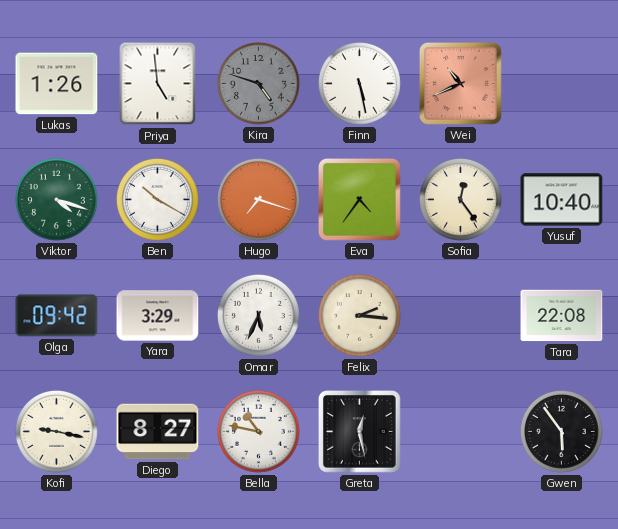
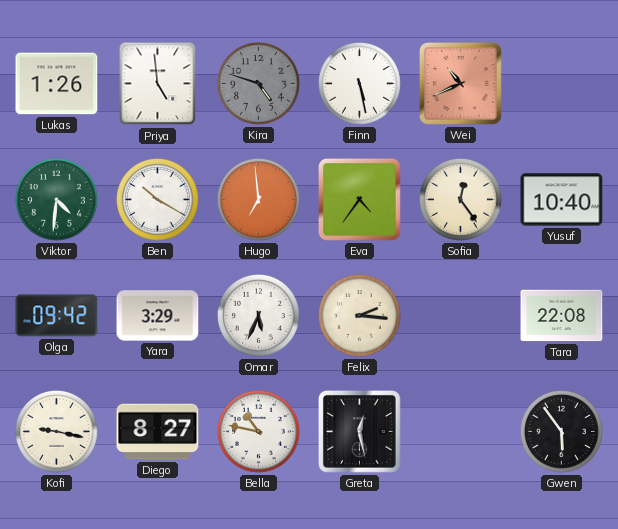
Viktor: 4:18 -> 4:31 (57, 200)
Hugo: 7:18 -> 6:59 (259, 200)
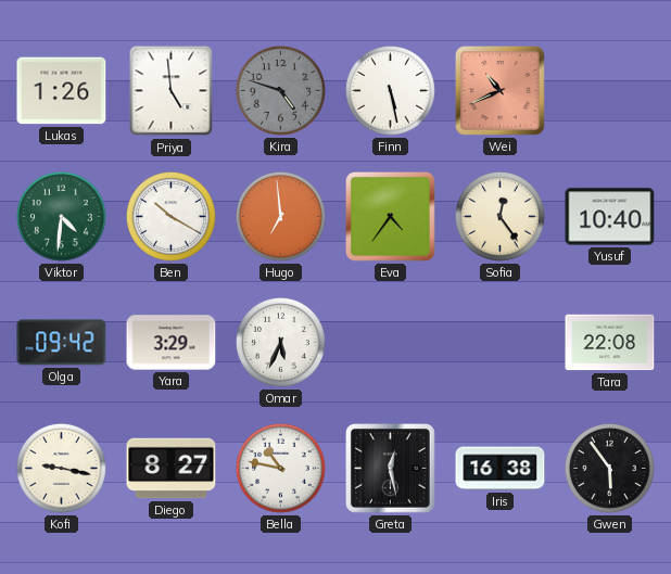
Felix: 2:16 -> none (360, 316)
Iris: none -> 16:38 (501, 469)
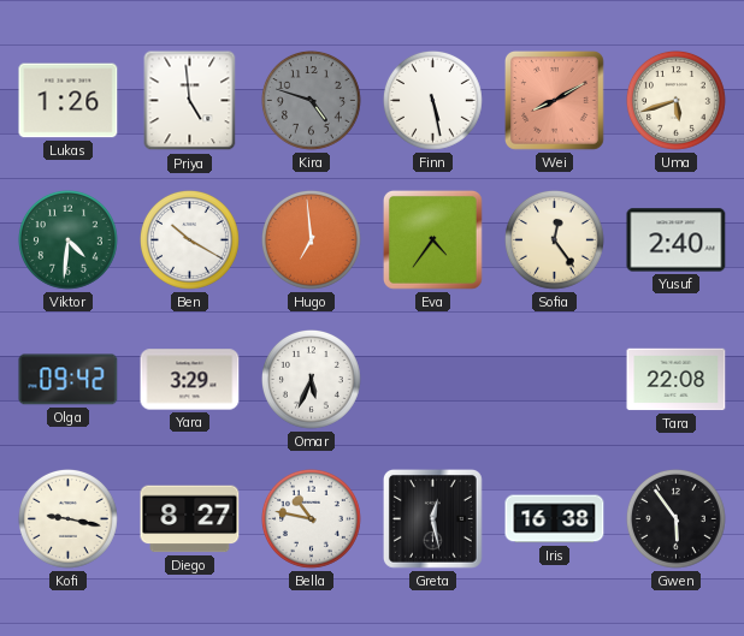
Wei: 10:41 -> 8:10 (555, 101)
Uma: none -> 5:42 (677, 101)
Yusuf: 10:40 -> 2:40 (677, 240)
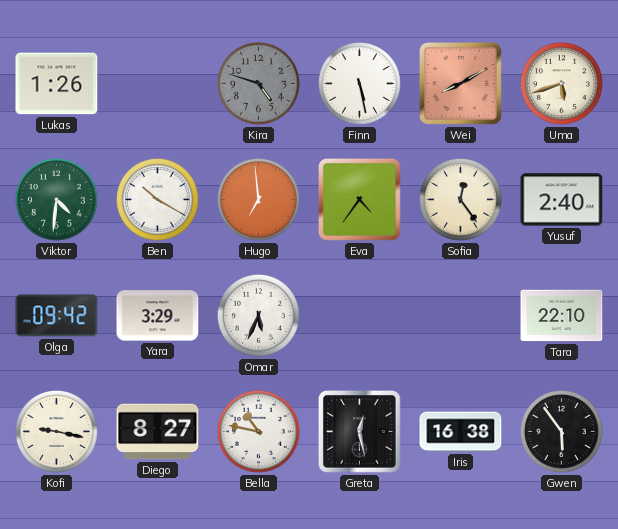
Priya: 4:59 -> none (190, 101)
Tara: 22:08 -> 22:10 (562, 316)
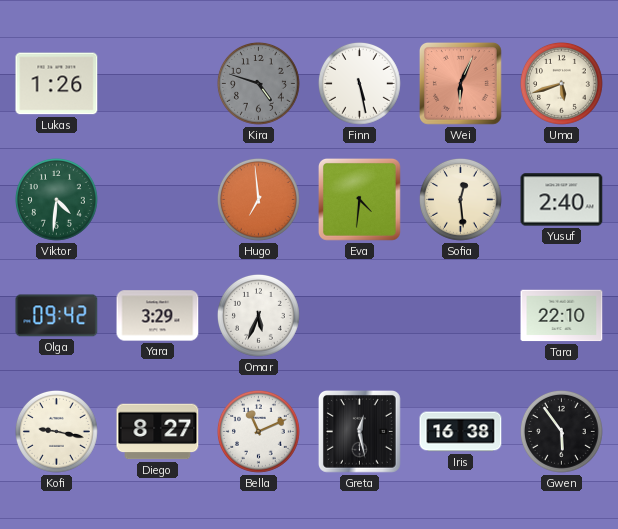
Wei: 8:10 -> 6:04 (461, 84)
Ben: 10:20 -> none (158, 200)
Eva: 4:36 -> 4:31 (360, 200)
Sofia: 12:24 -> 12:29 (461, 200)
Bella: 10:47 -> 11:11 (259, 432)
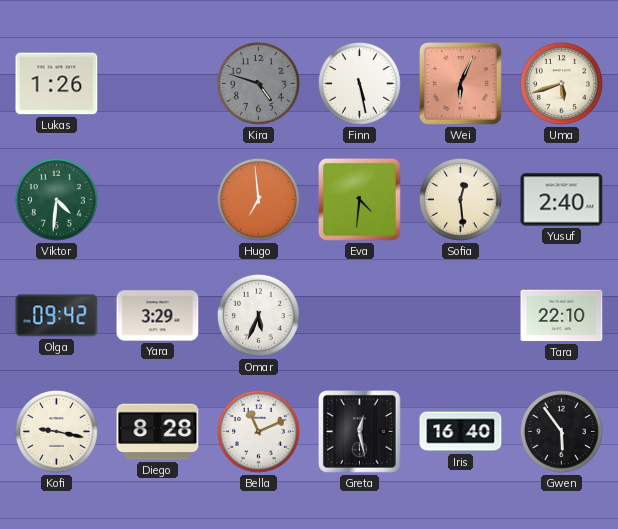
Diego: 8:27 -> 8:28 (158, 432)
Iris: 16:38 -> 16:40 (461, 432)
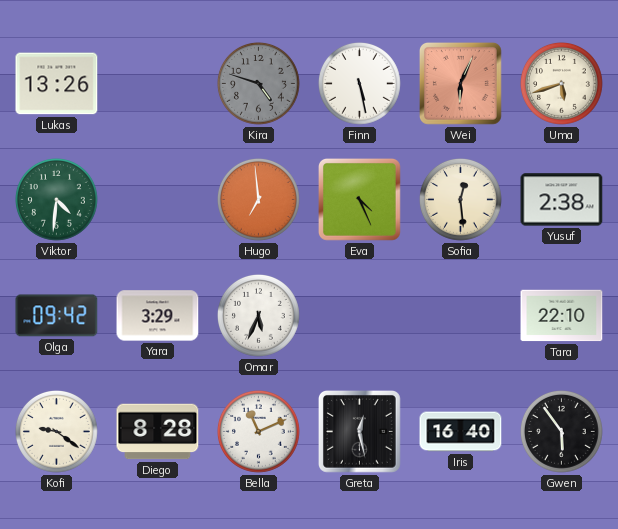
Lukas: 1:26 -> 13:26 (57, 84)
Eva: 4:31 -> 4:26 (360, 200)
Yusuf: 2:40 -> 2:38 (562, 200)
Kofi: 9:17 -> 9:21 (57, 432)
